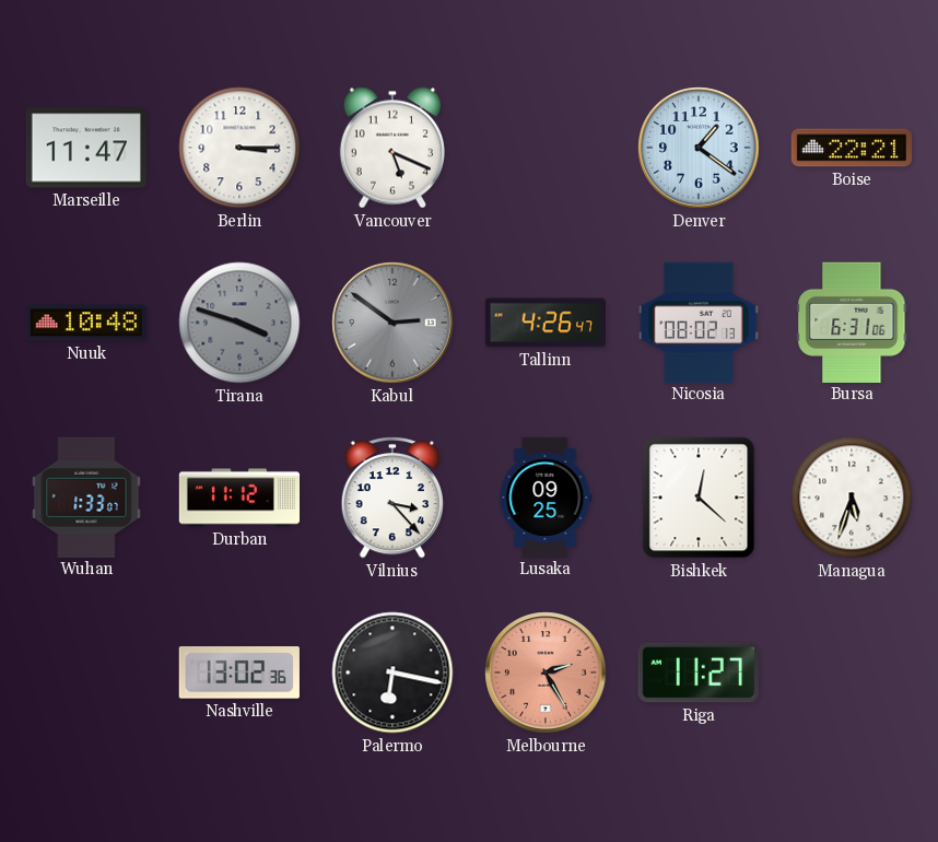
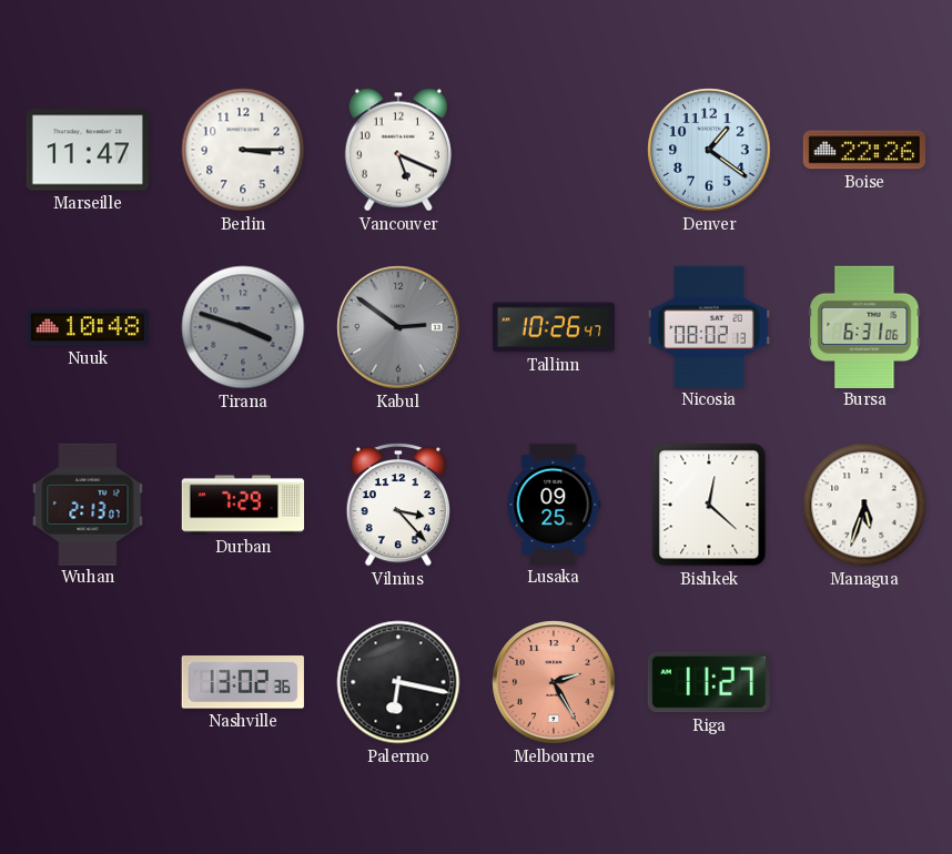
Boise: 22:21 -> 22:26 (863, 150)
Tallinn: 4:26 -> 10:26 (553, 327)
Wuhan: 1:33 -> 2:13 (88, 504)
Durban: 11:12 -> 7:29 (243, 505)
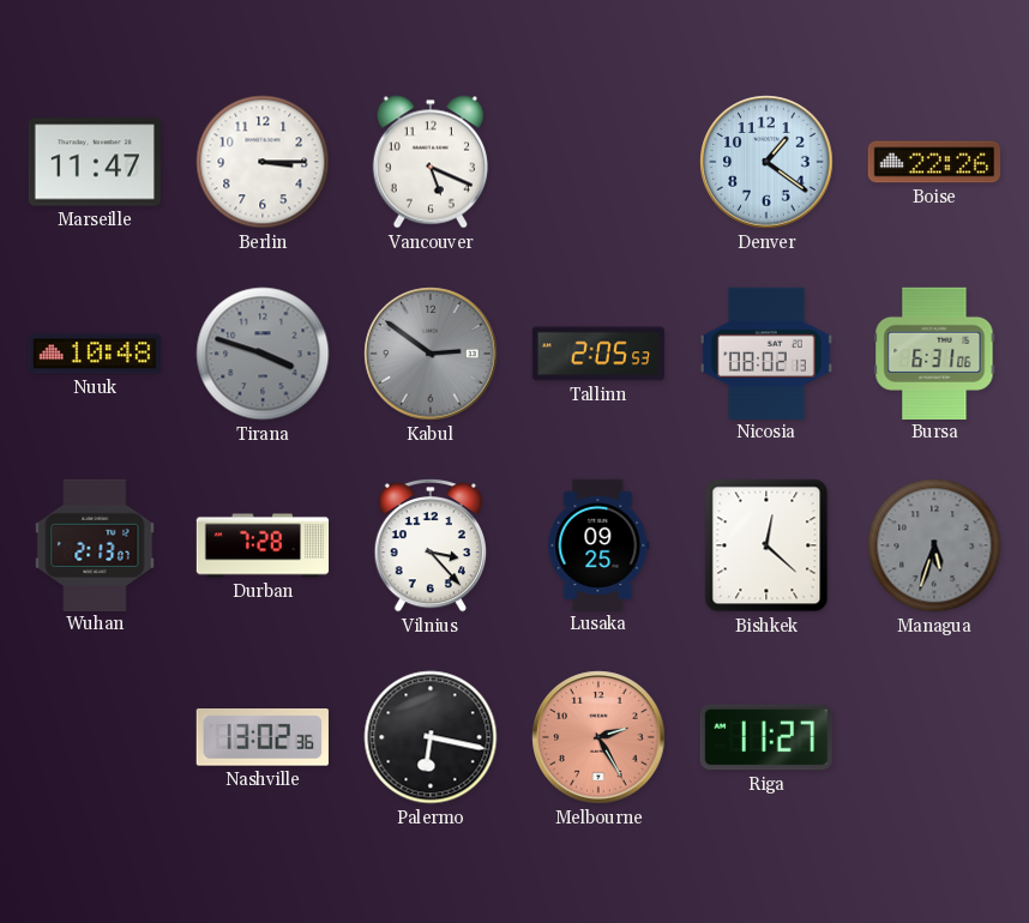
Tallinn: 10:26 -> 2:05 (597, 354)
Durban: 7:29 -> 7:28 (263, 545)
Managua dial: white -> grey (934, 545)
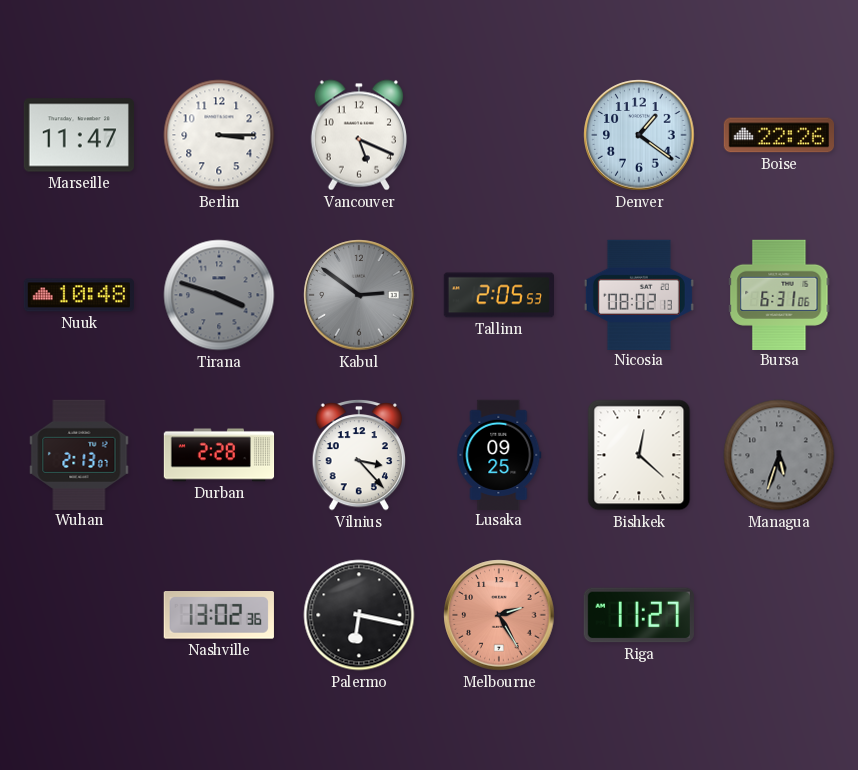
Durban: 7:28 -> 2:28 (219, 455)
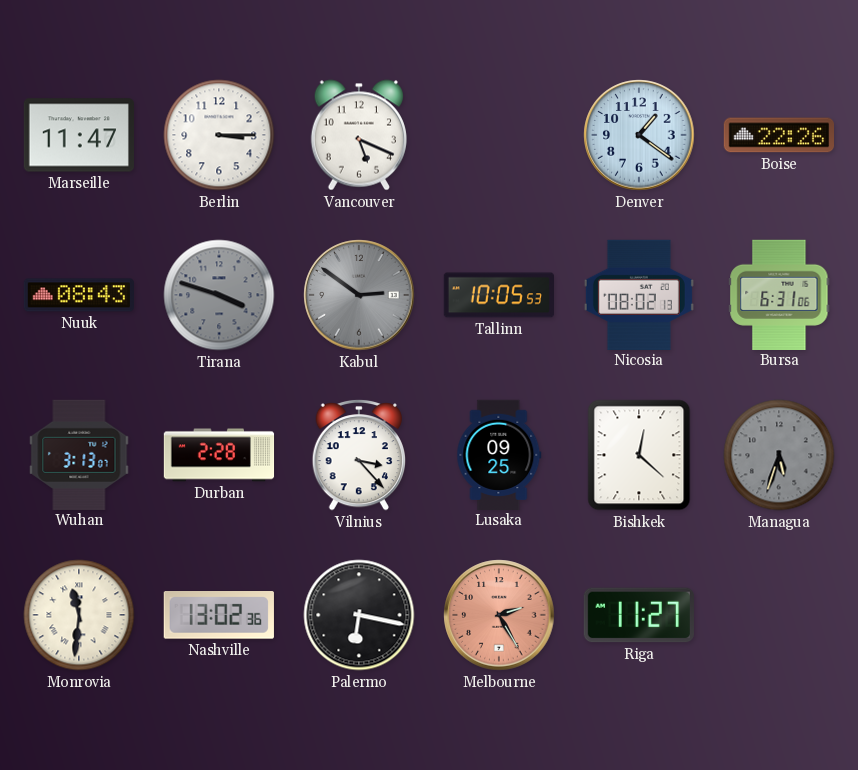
Nuuk: 10:48 -> 08:43 (78, 295)
Tallinn: 2:05 -> 10:05 (498, 295)
Wuhan: 2:13 -> 3:13 (79, 454)
Monrovia: none -> 11:31 (79, 615)
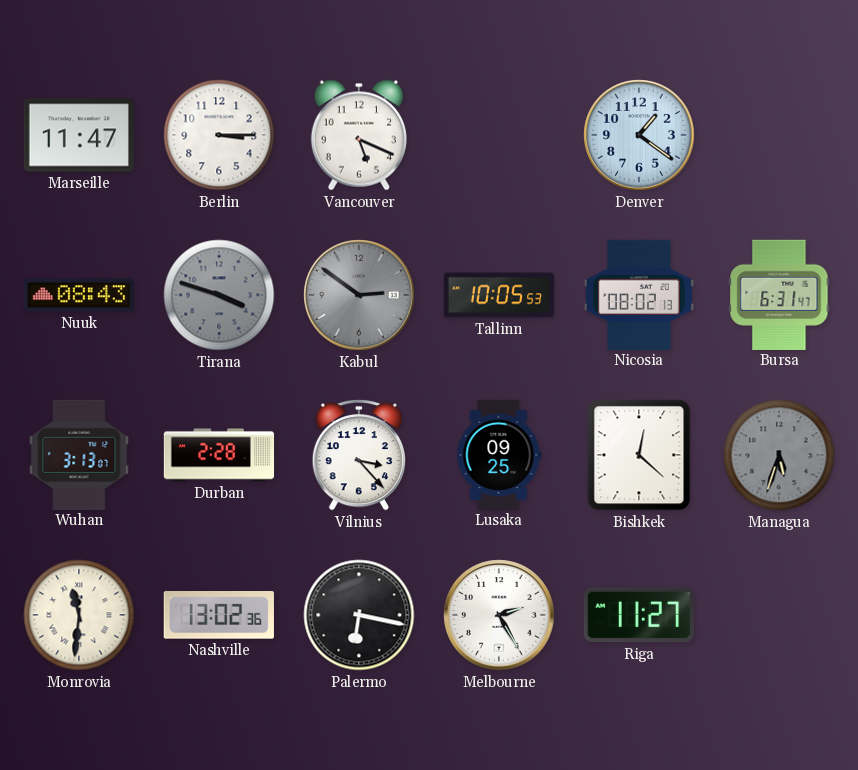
Boise: 22:26 -> none (778, 135)
Bursa: 6:31:06 -> 6:31:47 (779, 294)
Melbourne dial: salmon -> white (499, 615)
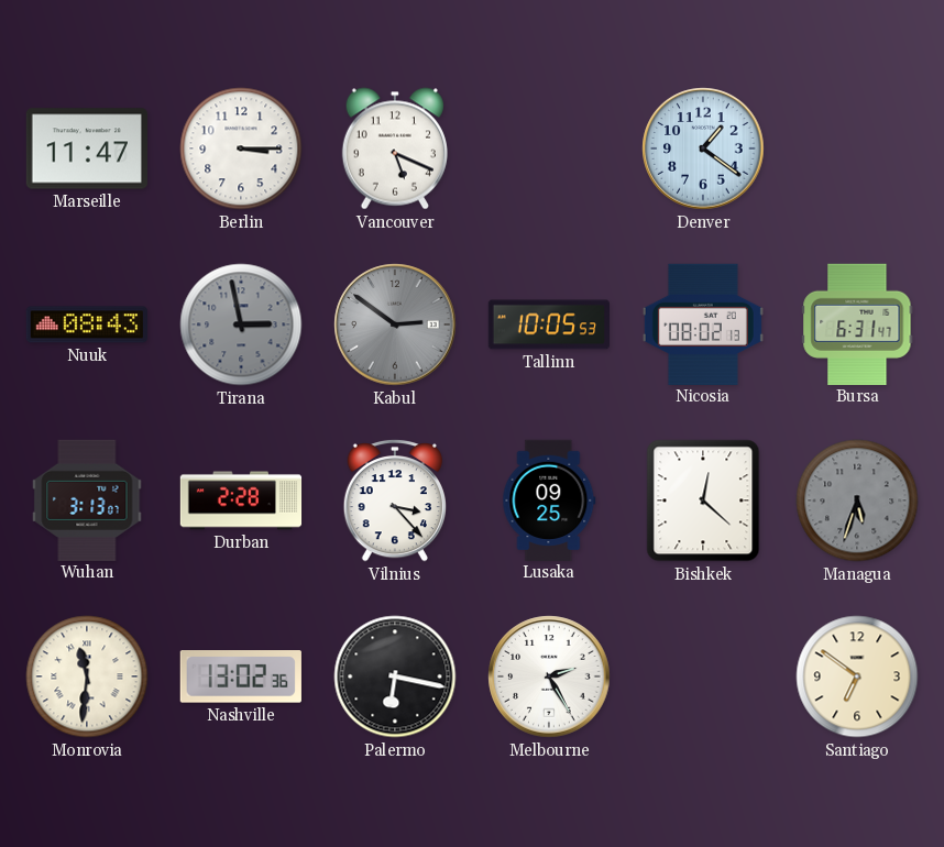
Tirana: 3:48 -> 2:58 (241, 324)
Riga: 11:27 -> none (639, 615)
Santiago: none -> 6:51 (857, 676)
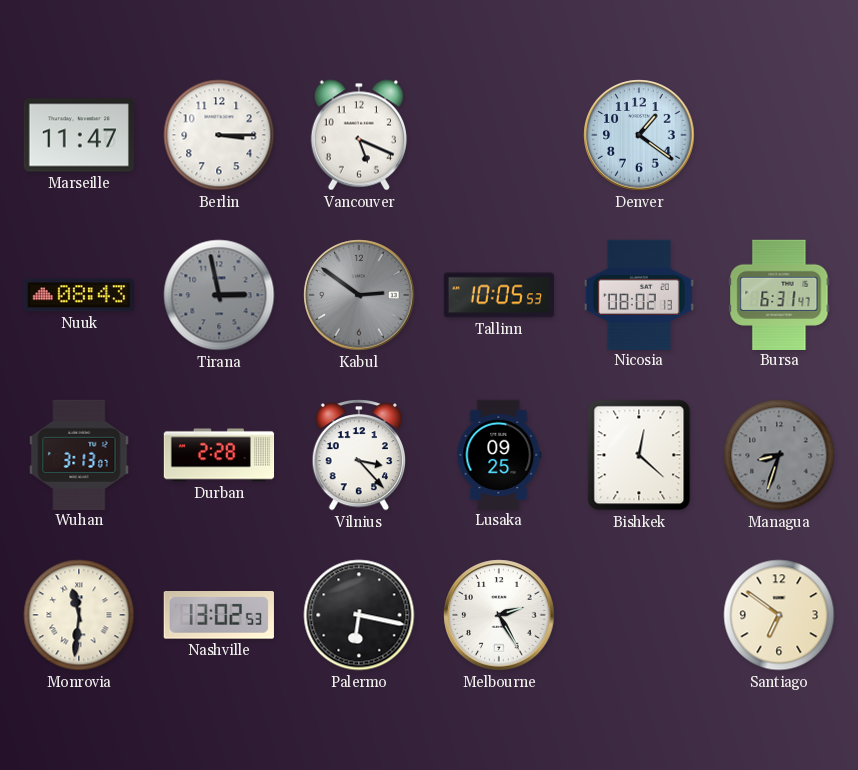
Managua: 5:33 -> 8:33 (779, 455)
Nashville: 13:02:36 -> 13:02:53 (219, 616)
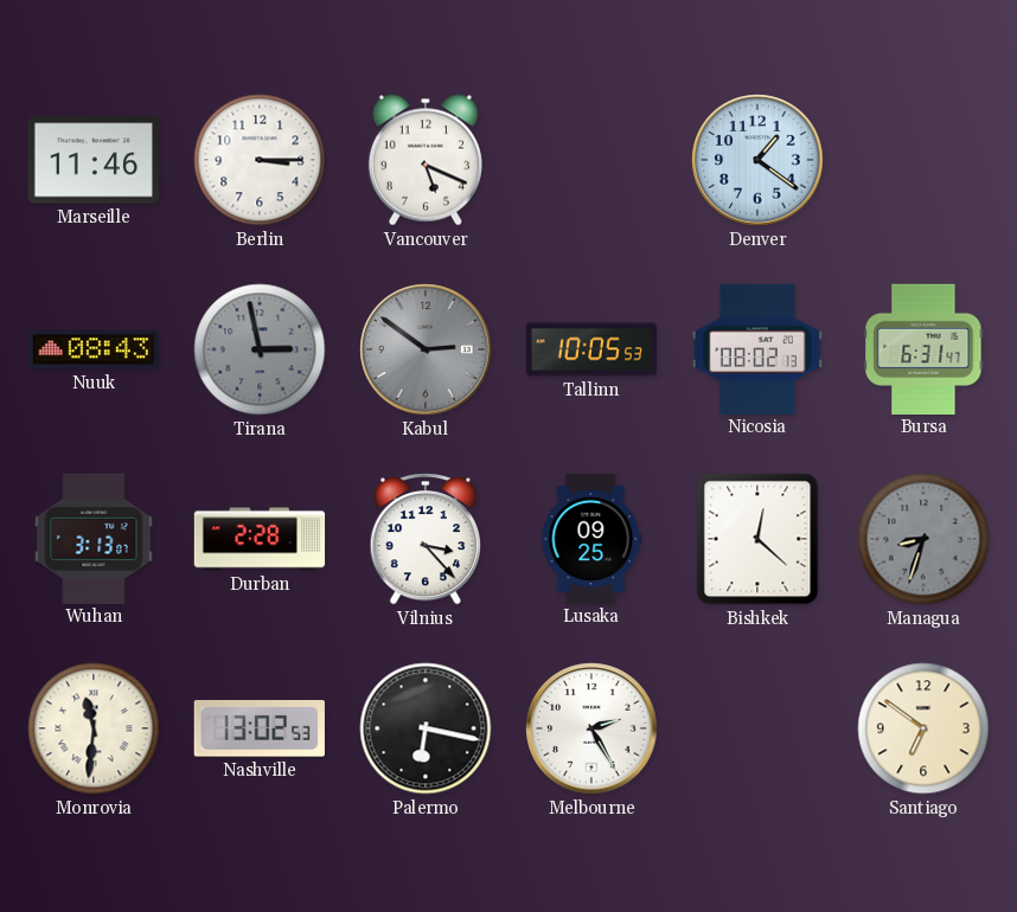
Marseille: 11:47 -> 11:46 (92, 160)
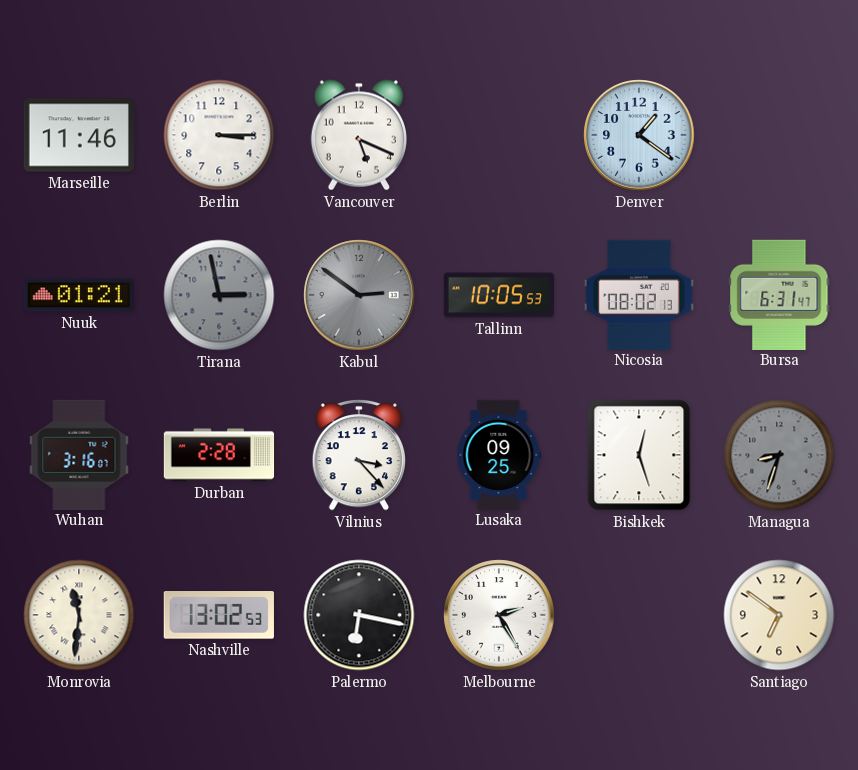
Nuuk: 08:43 -> 01:21 (78, 295)
Wuhan: 3:13 -> 3:16 (79, 454)
Bishkek: 12:22 -> 12:27 (639, 455)
